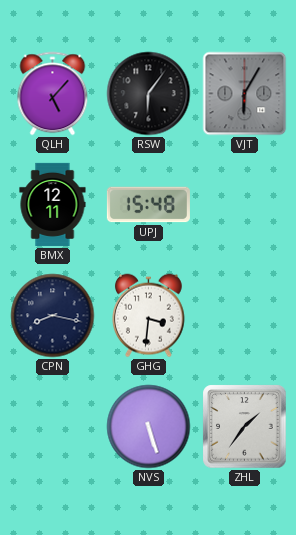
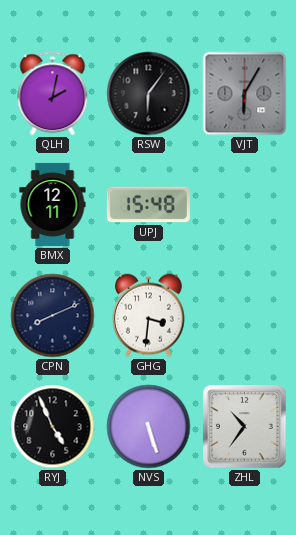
QLH: 5:07 -> 2:02 (53, 94)
CPN: 8:17 -> 8:11 (53, 316)
RYJ: none -> 4:56 (53, 427)
ZHL: 1:36 -> 10:36 (245, 427)
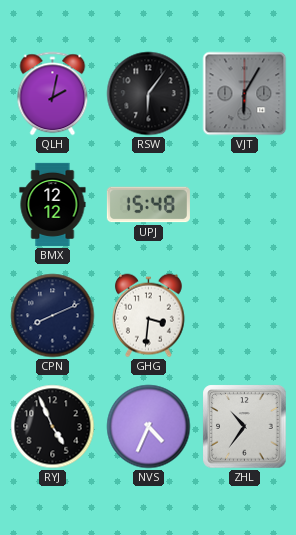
BMX: 12:11 -> 12:12 (53, 204)
NVS: 5:27 -> 4:34 (149, 427)
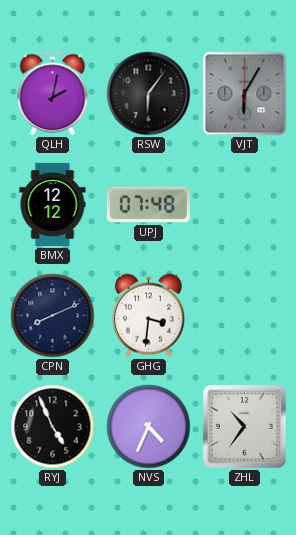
UPJ: 15:48 -> 07:48 (148, 205)
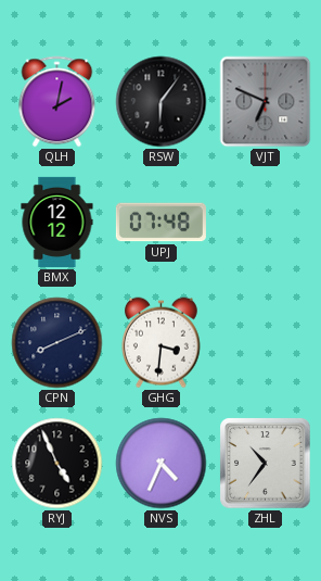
VJT: 6:05 -> 6:49 (266, 102)
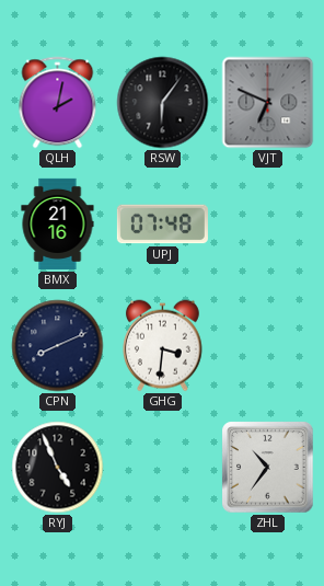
BMX: 12:12 -> 21:16 (58, 223)
NVS: 4:34 -> none (162, 464)
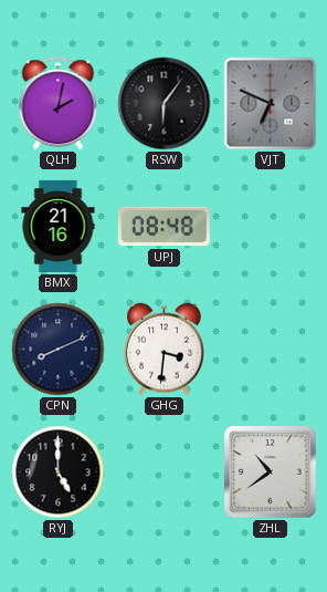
UPJ: 07:48 -> 08:48 (163, 227)
RYJ: 4:56 -> 5:00 (59, 472)
ZHL: 10:36 -> 10:39 (271, 472)
